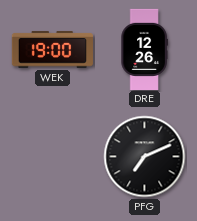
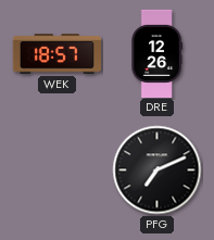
WEK: 19:00 -> 18:57 (56, 54)
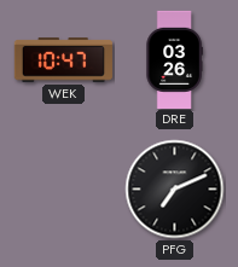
WEK: 18:57 -> 10:47 (63, 60)
DRE: 12:26 -> 03:26 (174, 59)
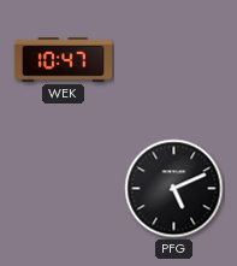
DRE: 03:26 -> none (174, 59)
PFG: 7:11 -> 5:11 (174, 189)
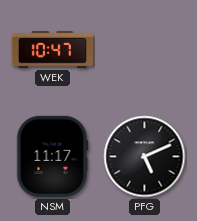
NSM: none -> 11:17 (52, 156)
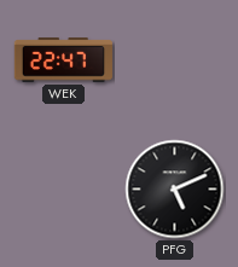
WEK: 10:47 -> 22:47 (63, 60)
NSM: 11:17 -> none (52, 156)
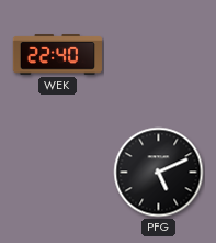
WEK: 22:47 -> 22:40 (57, 55)
